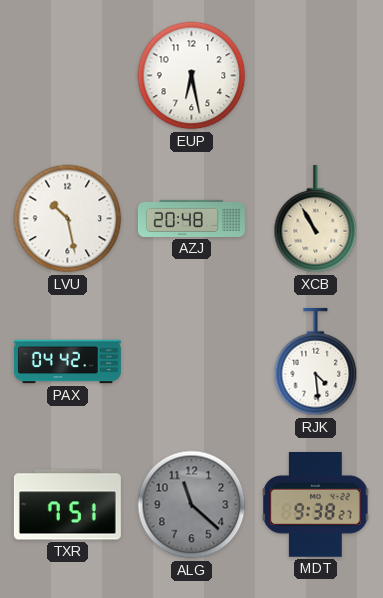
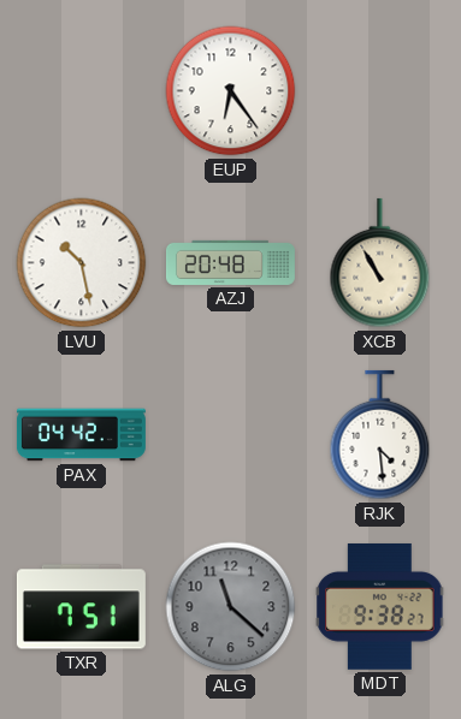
EUP: 6:28 -> 6:24 (231, 91)
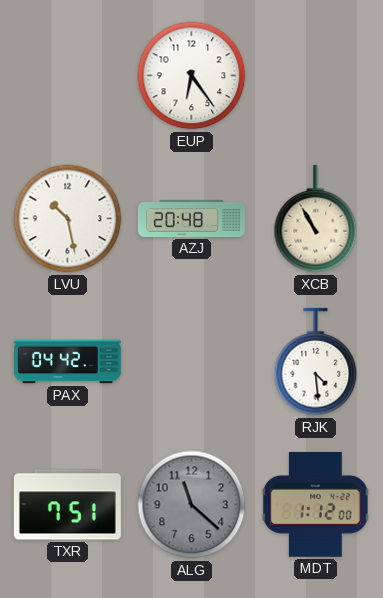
MDT: 9:38 -> 1:12 (316, 504)
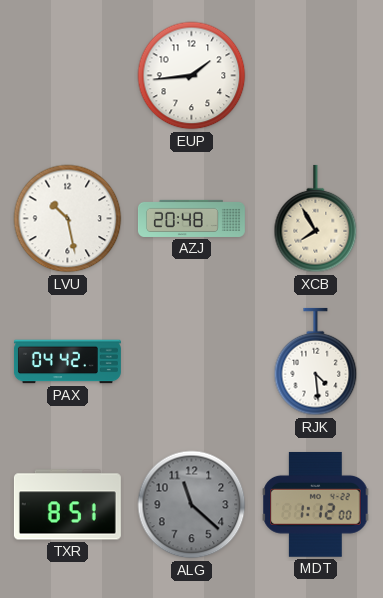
EUP: 6:24 -> 1:44 (192, 76)
XCB: 10:55 -> 7:55 (316, 219)
TXR: 7:51 -> 8:51 (67, 505)
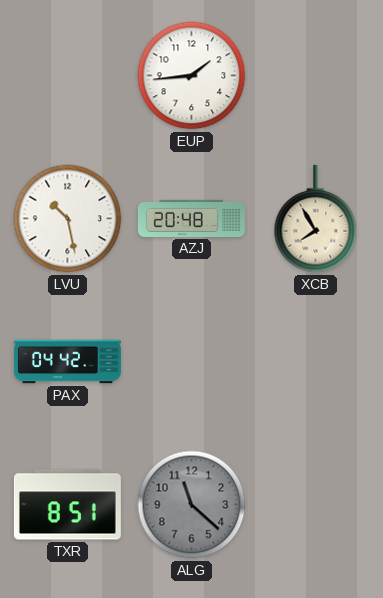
RJK: 4:29 -> none (316, 362)
MDT: 1:12 -> none (316, 504)
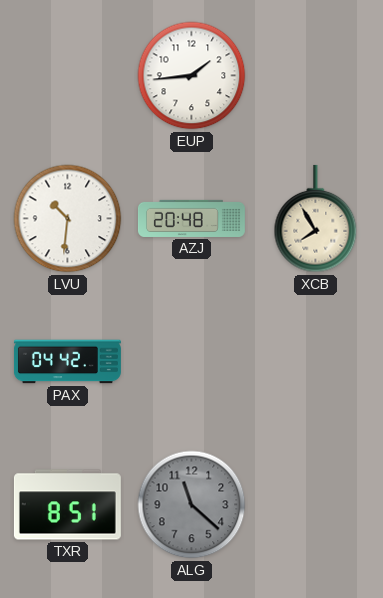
LVU: 10:28 -> 10:31 (68, 219)
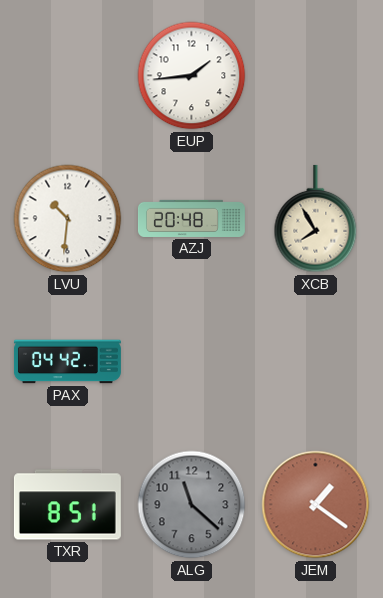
JEM: none -> 1:21 (316, 505)
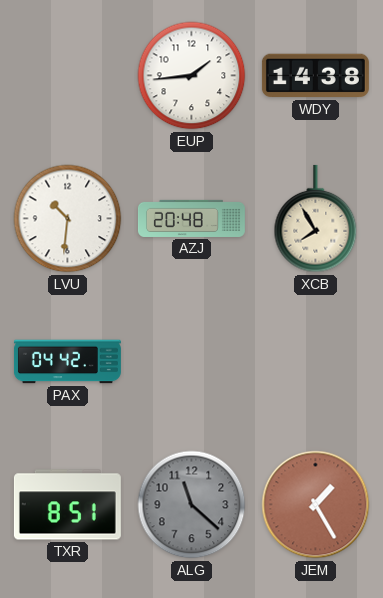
WDY: none -> 14:38 (315, 76)
JEM: 1:21 -> 1:25 (316, 505)
